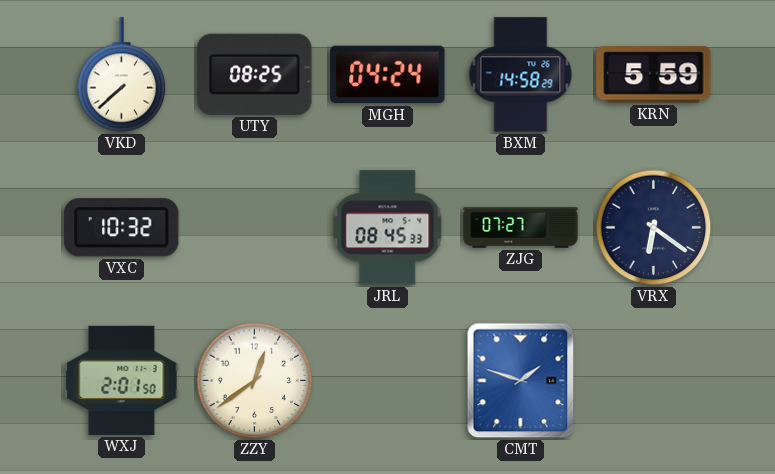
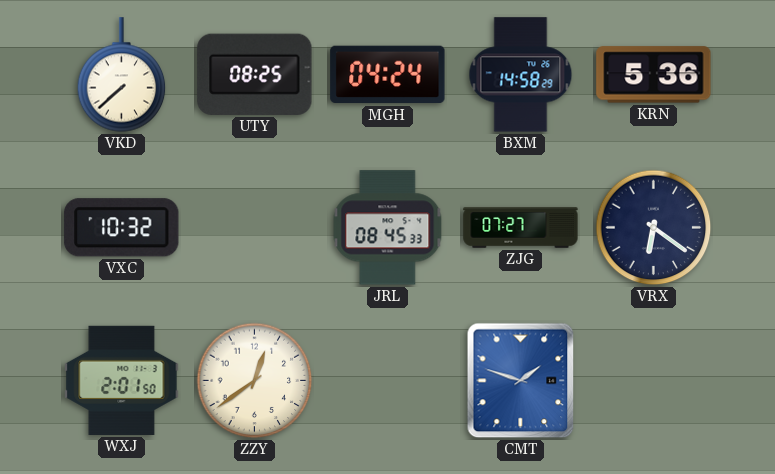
KRN: 5:59 -> 5:36 (654, 75)
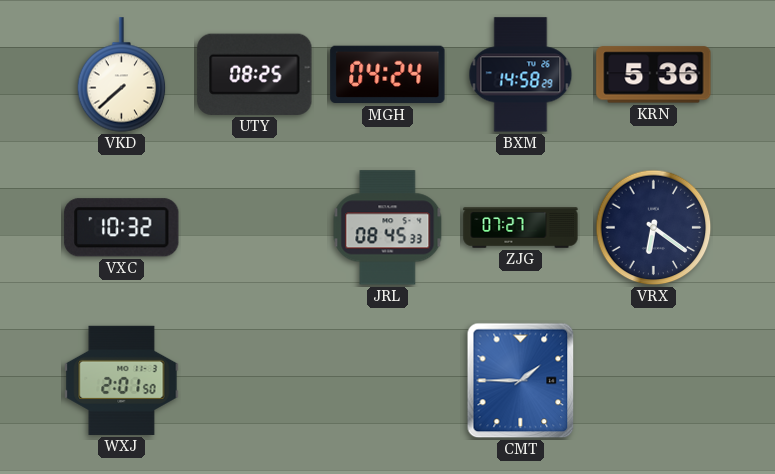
ZZY: 12:39 -> none (255, 381)
CMT: 1:48 -> 1:45 (521, 381)
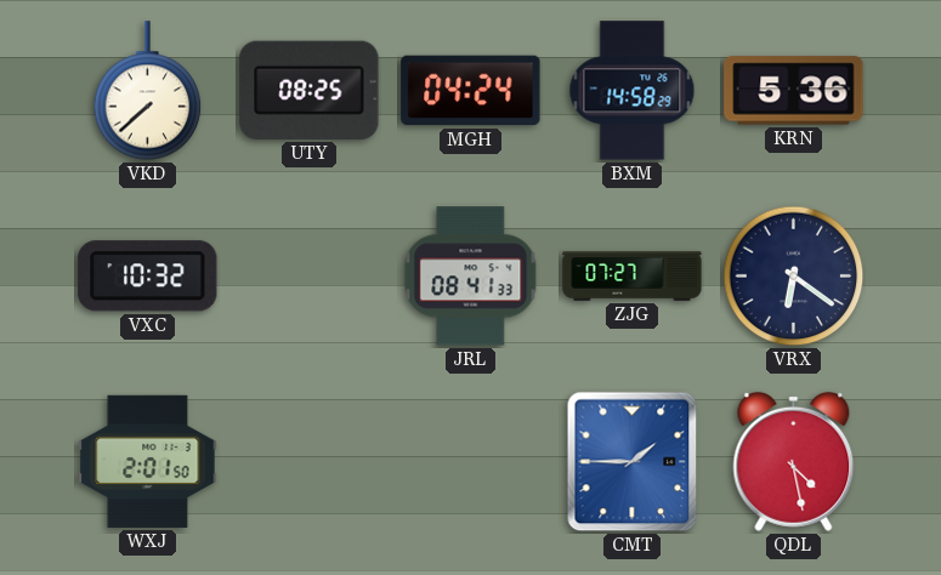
JRL: 08:45 -> 08:41 (471, 277)
QDL: none -> 4:28 (794, 461)
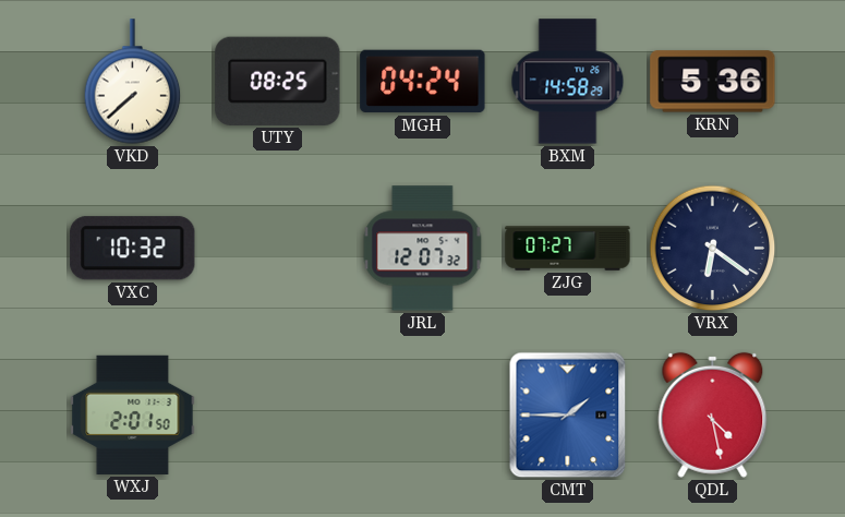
JRL: 08:41 -> 12:07 (423, 249)
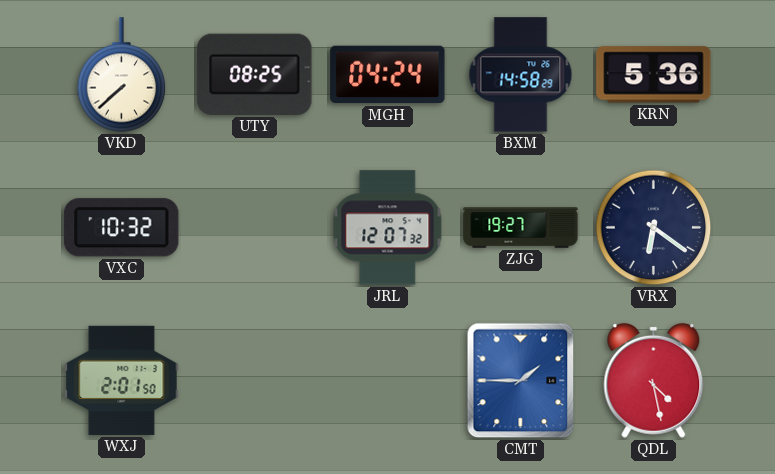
ZJG: 07:27 -> 19:27 (521, 228)
